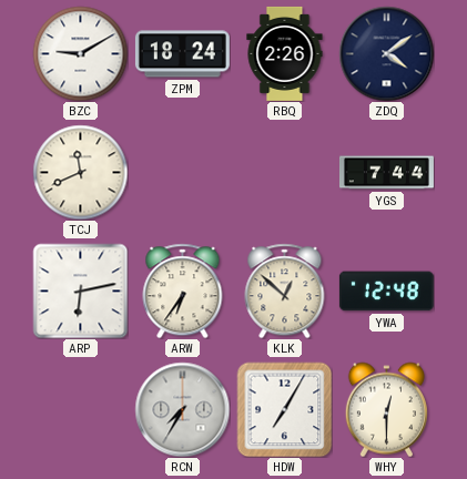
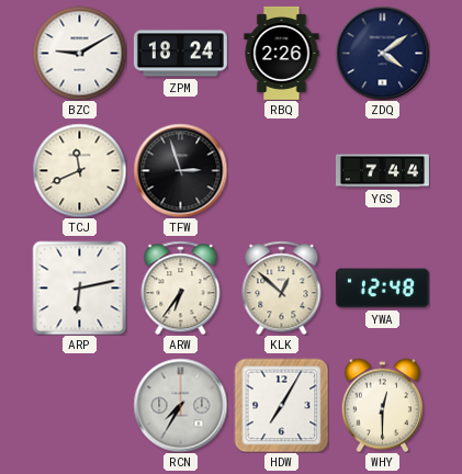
TFW: none -> 2:57 (180, 170)
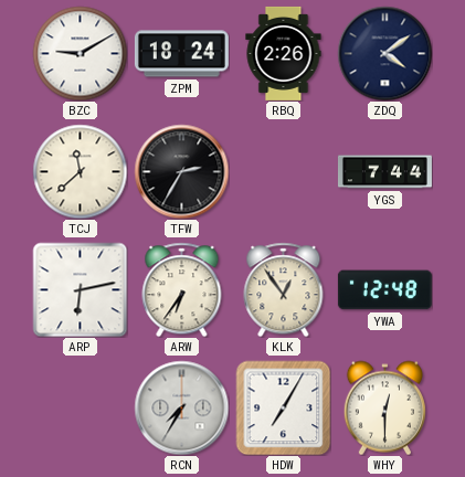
TCJ: 11:41 -> 11:38 (80, 171)
TFW: 2:57 -> 2:35 (181, 171)
KLK: 12:52 -> 12:54 (284, 289)
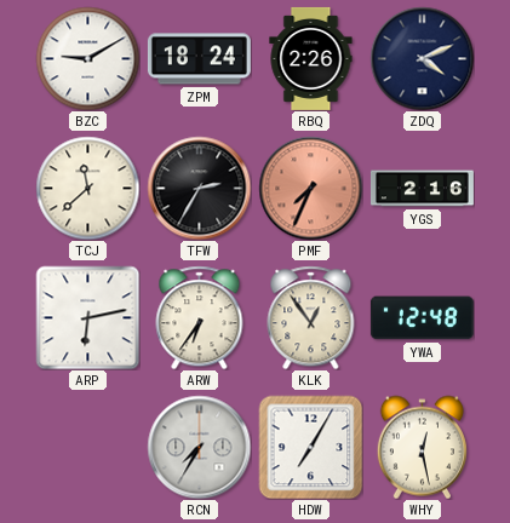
ZDQ: 4:09 -> 4:11 (422, 58)
PMF: none -> 7:34 (310, 188)
YGS: 7:44 -> 2:16 (422, 189)
WHY: 12:30 -> 12:28 (422, 447)
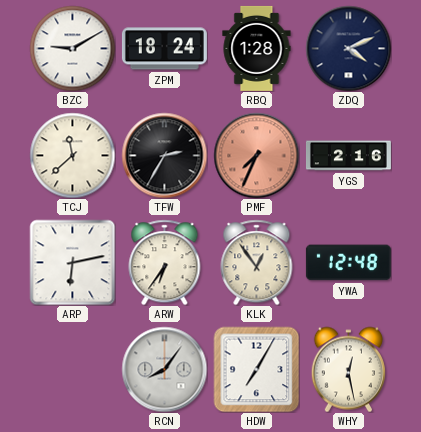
RBQ: 2:26 -> 1:28 (257, 48)
RCN: 7:35 -> 8:06 (164, 369)
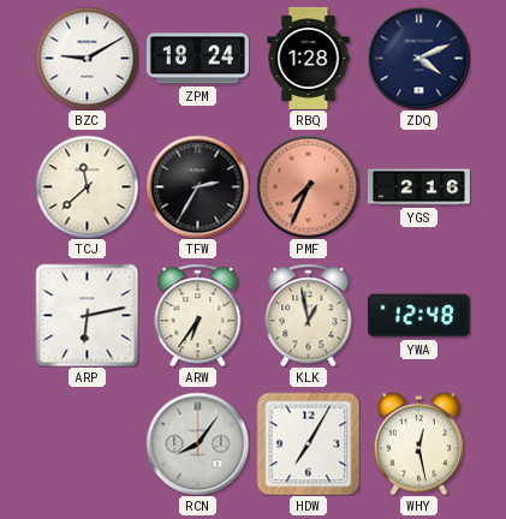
KLK: 12:54 -> 12:58 (309, 315)
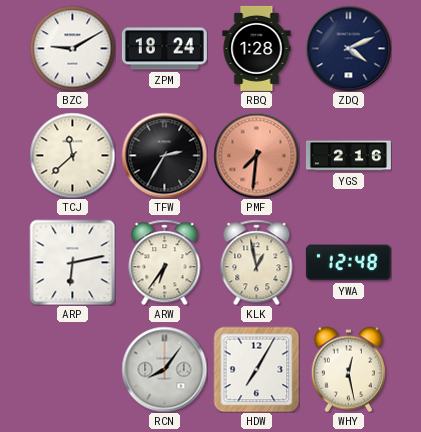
PMF: 7:34 -> 7:31 (256, 155)
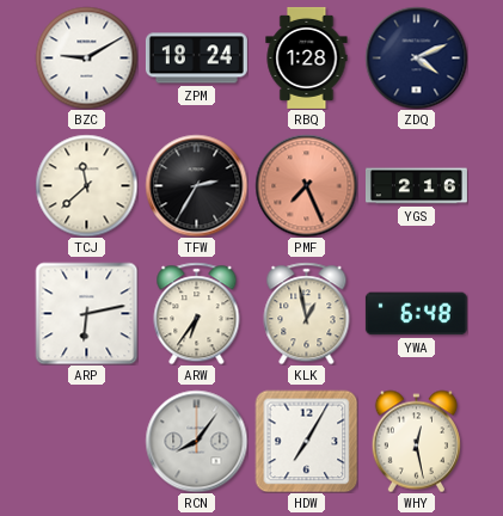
PMF: 7:31 -> 7:26 (306, 185)
YWA: 12:48 -> 6:48 (416, 314)
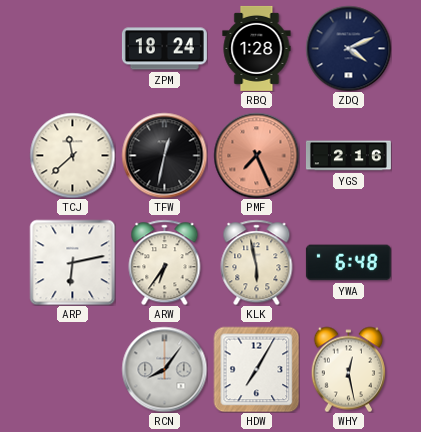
BZC: 9:10 -> none (86, 57)
TFW: 2:35 -> 12:32 (164, 155)
KLK: 12:58 -> 5:58 (257, 262)
